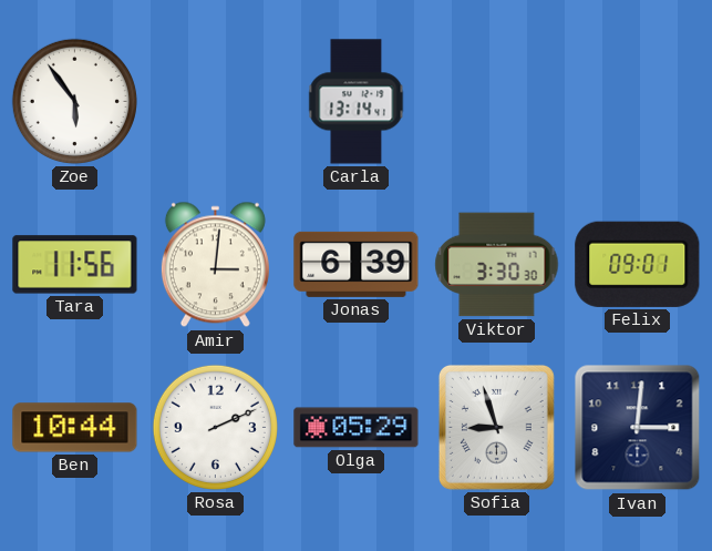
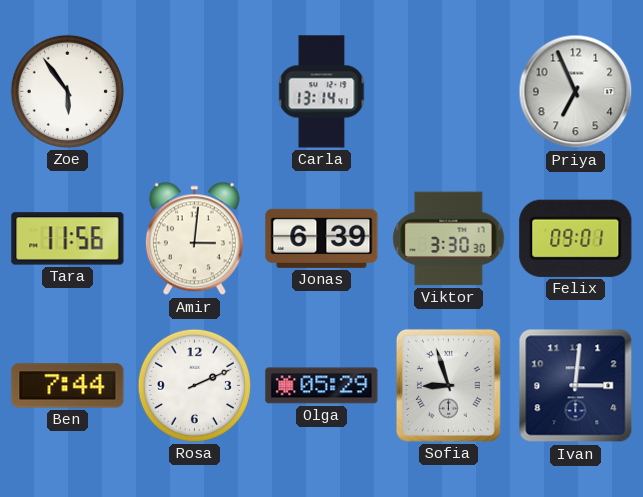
Priya: none -> 6:56 (576, 92)
Ben: 10:44 -> 7:44 (68, 386)
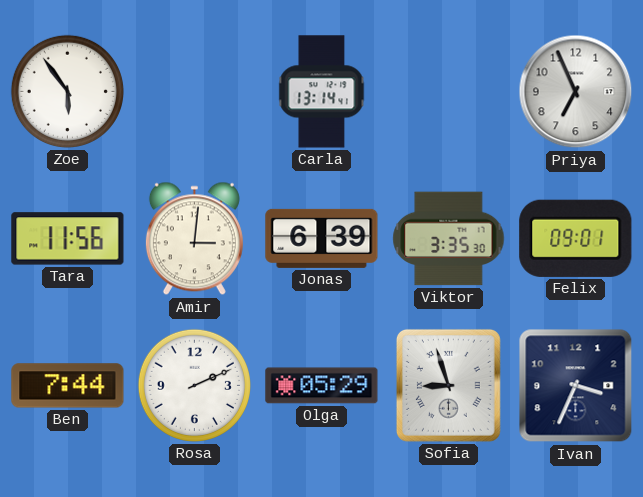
Viktor: 3:30 -> 3:35 (449, 239)
Ivan: 3:01 -> 3:34 (576, 386)
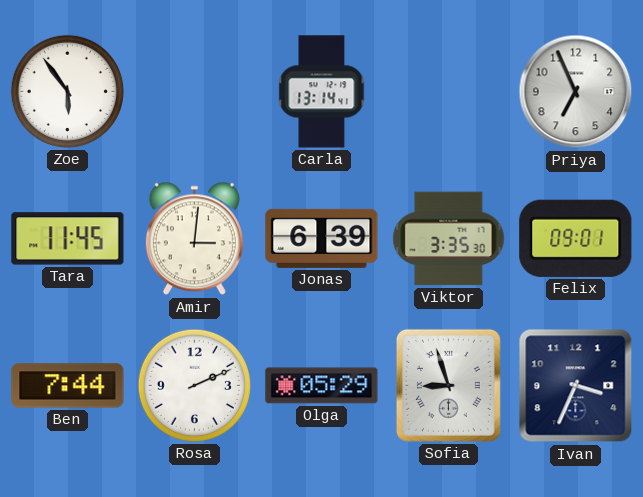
Tara: 11:56 -> 11:45 (68, 239)
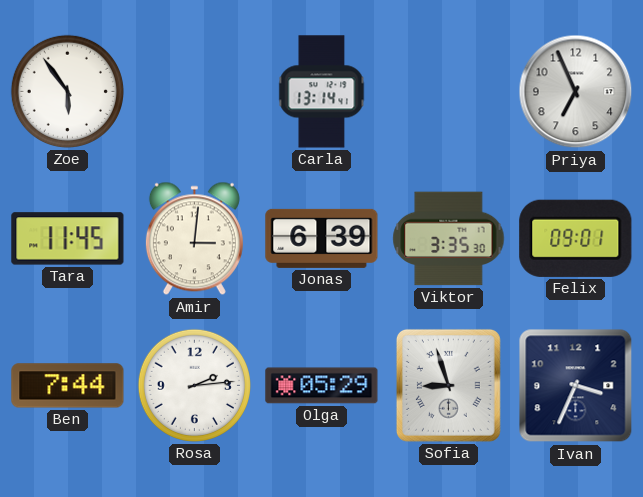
Rosa: 2:11 -> 2:14 (194, 385)
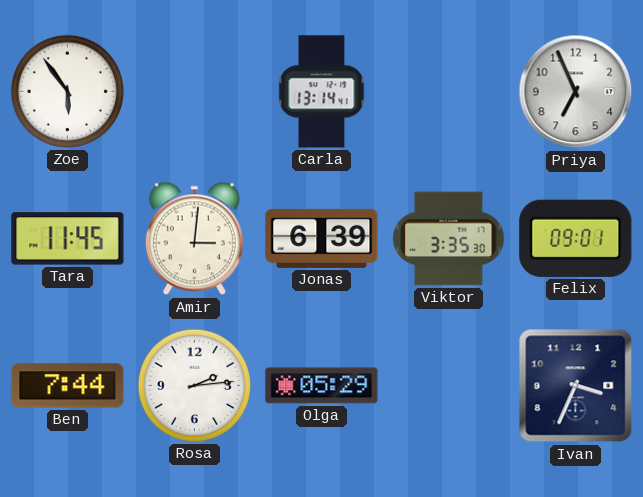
Sofia: 8:57 -> none (448, 385)
